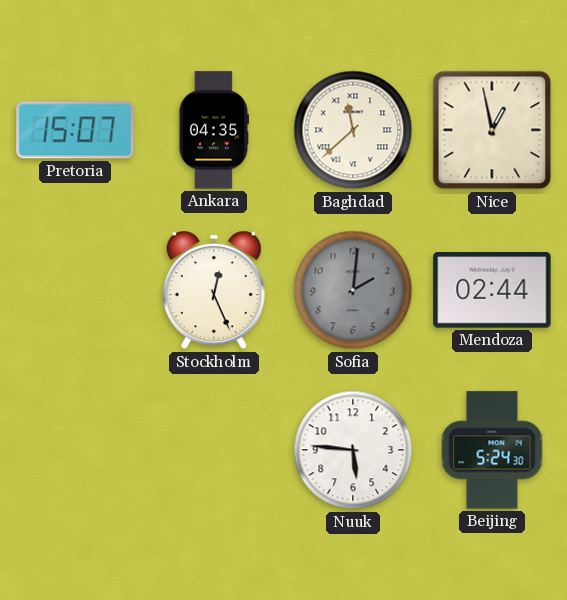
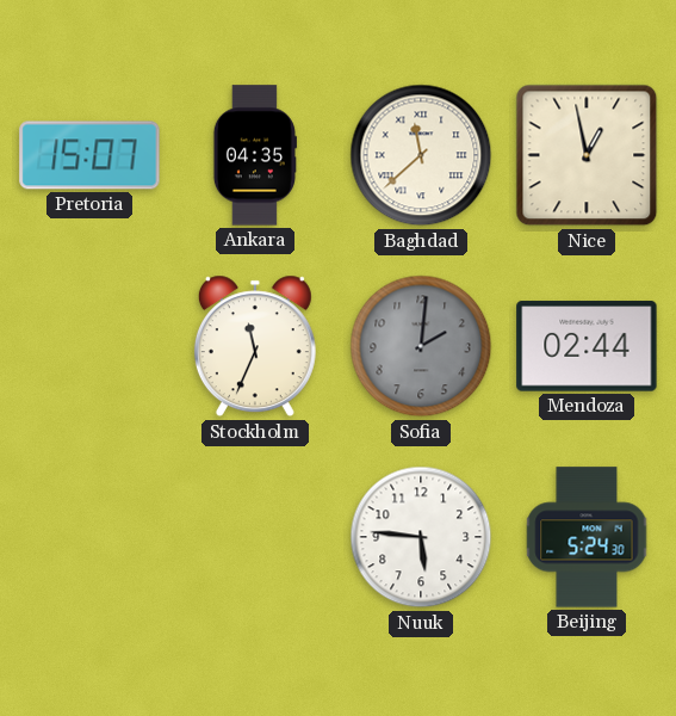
Stockholm: 12:26 -> 11:34 (255, 346)
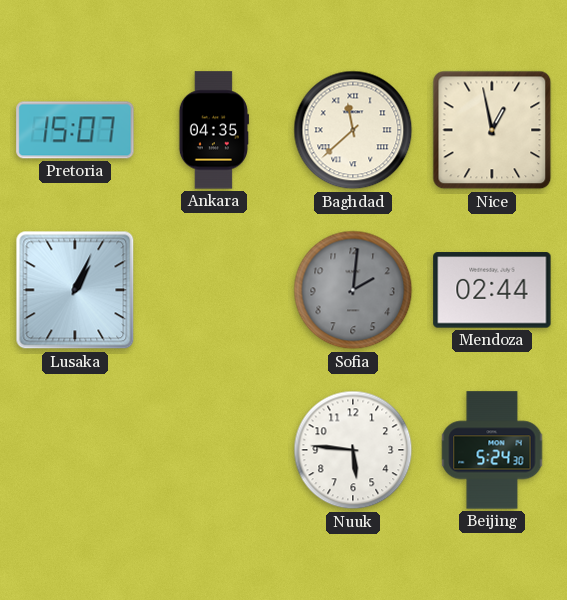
Lusaka: none -> 1:04 (75, 290)
Stockholm: 11:34 -> none (255, 346)
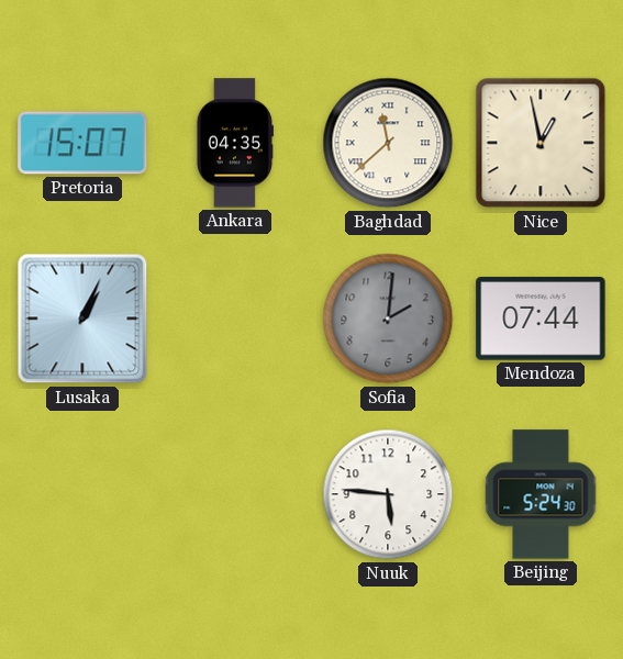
Mendoza: 02:44 -> 07:44 (541, 319)
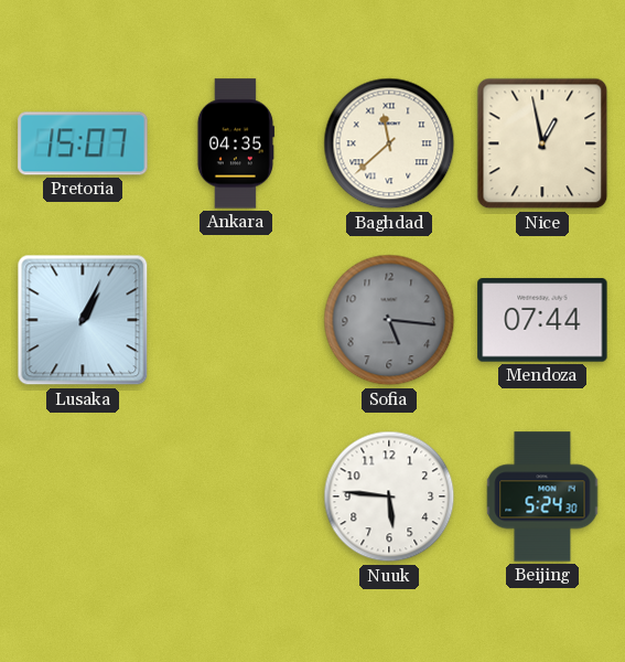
Sofia: 2:01 -> 5:16 (389, 320)
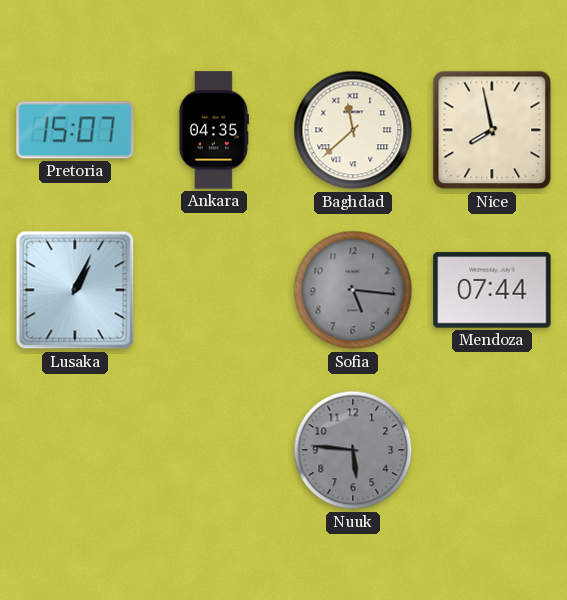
Nice: 12:58 -> 7:58 (492, 130)
Nuuk dial: white -> grey (353, 450)
Beijing: 5:24 -> none (542, 496)
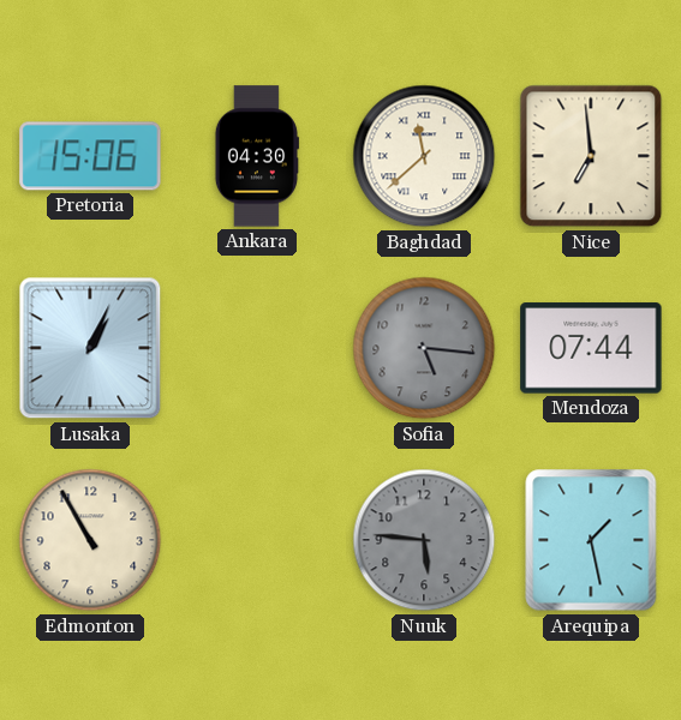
Pretoria: 15:07 -> 15:06 (90, 156)
Ankara: 04:35 -> 04:30 (256, 156)
Nice: 7:58 -> 6:59 (591, 156)
Edmonton: none -> 10:55 (90, 540)
Arequipa: none -> 1:28 (591, 540)
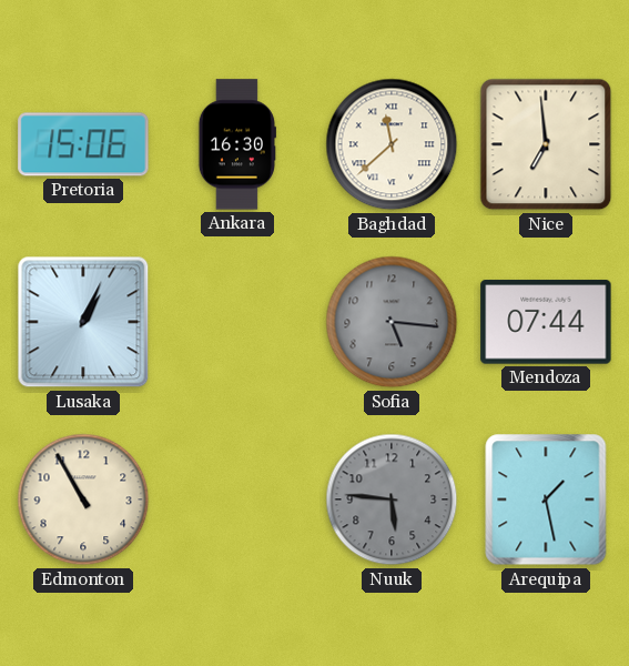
Ankara: 04:30 -> 16:30 (236, 144)
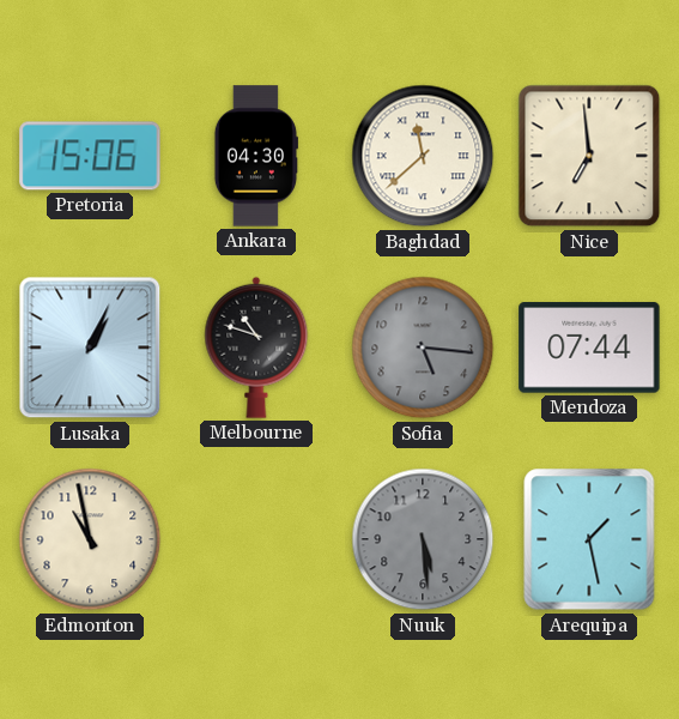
Ankara: 16:30 -> 04:30 (255, 156)
Melbourne: none -> 10:48 (256, 348)
Edmonton: 10:55 -> 10:58 (90, 539)
Nuuk: 5:46 -> 5:29 (423, 539)
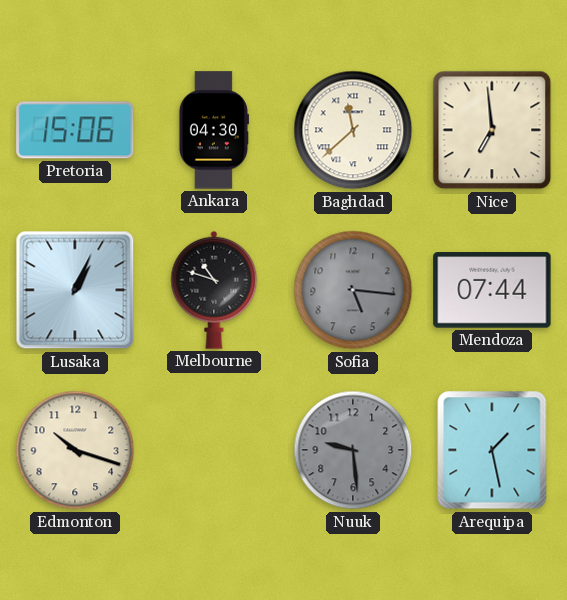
Edmonton: 10:58 -> 10:18 (75, 450)
Nuuk: 5:29 -> 9:29 (353, 450)
